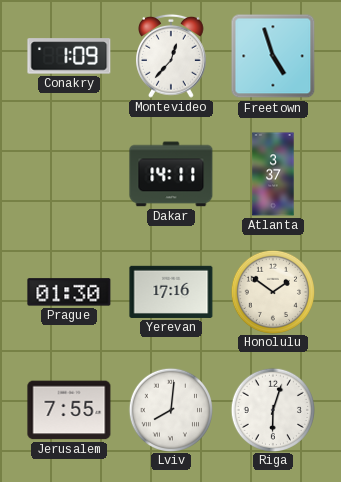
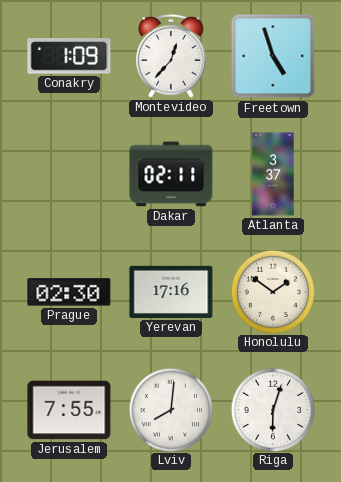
Dakar: 14:11 -> 02:11 (171, 174)
Prague: 01:30 -> 02:30 (69, 292)
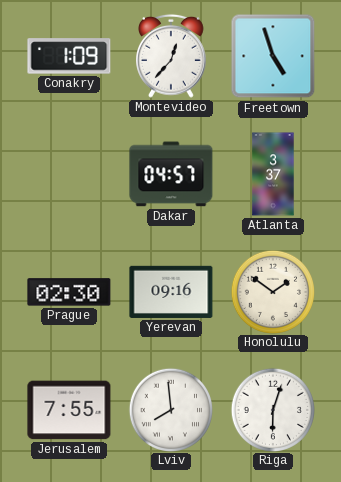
Dakar: 02:11 -> 04:57 (171, 174)
Yerevan: 17:16 -> 09:16 (171, 292)
Lviv: 8:01 -> 7:59 (170, 409)
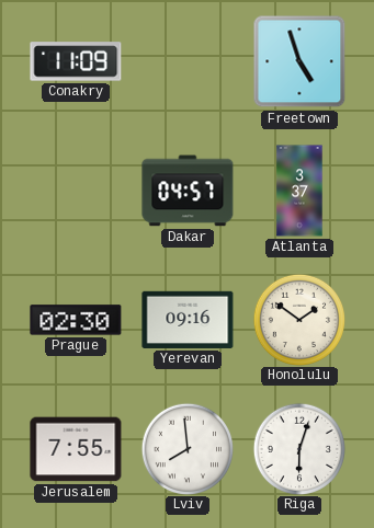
Conakry: 1:09 -> 11:09 (76, 61)
Montevideo: 12:37 -> none (172, 56)
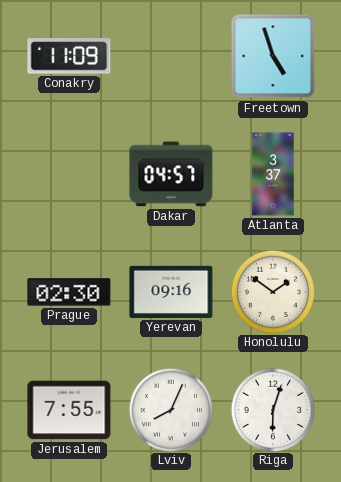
Lviv: 7:59 -> 8:04 (170, 409)
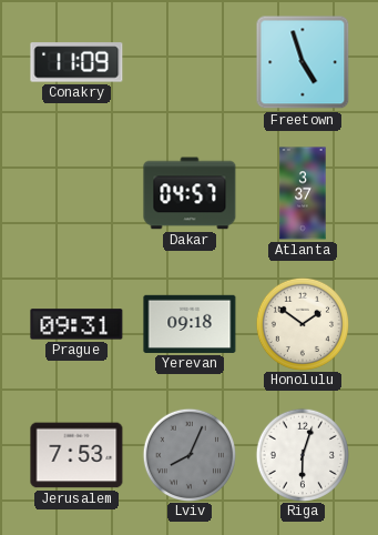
Prague: 02:30 -> 09:31 (76, 324)
Yerevan: 09:16 -> 09:18 (190, 324)
Jerusalem: 7:55 -> 7:53 (76, 455)
Lviv dial: white -> grey (188, 454)
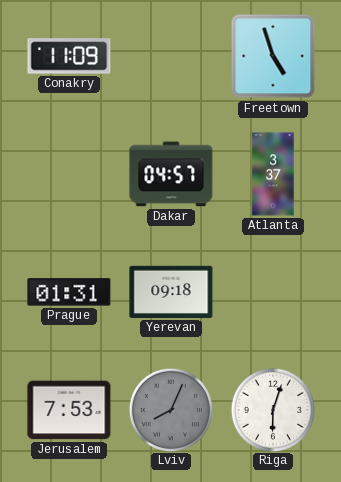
Prague: 09:31 -> 01:31 (69, 292)
Honolulu: 1:51 -> none (302, 323)
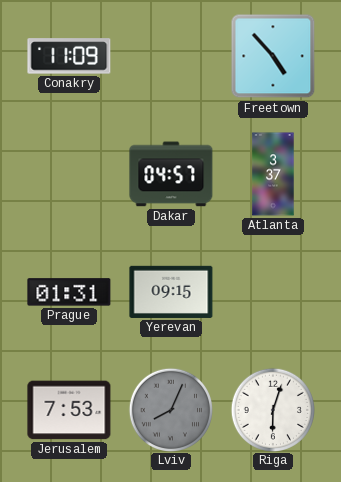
Freetown: 4:57 -> 4:53 (273, 56)
Yerevan: 09:18 -> 09:15 (171, 292)
